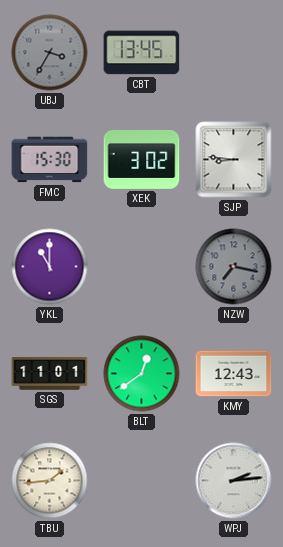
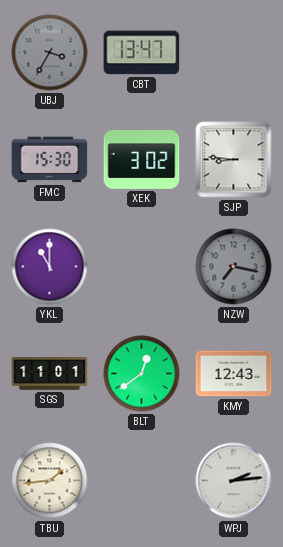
CBT: 13:45 -> 13:47 (142, 53)
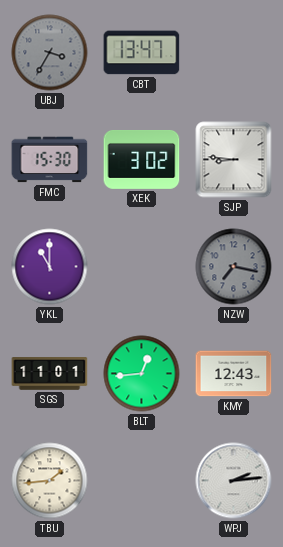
BLT: 12:39 -> 12:44 (142, 374)
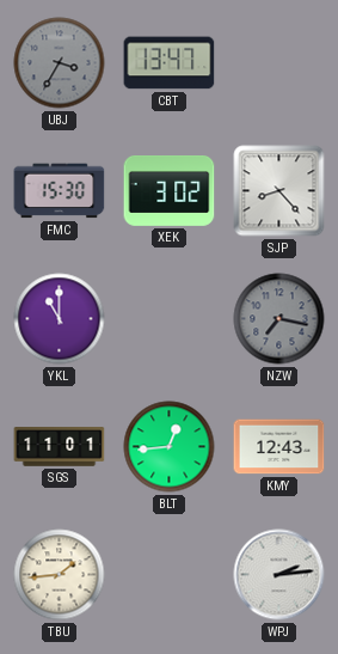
SJP: 8:46 -> 8:23 (279, 191)
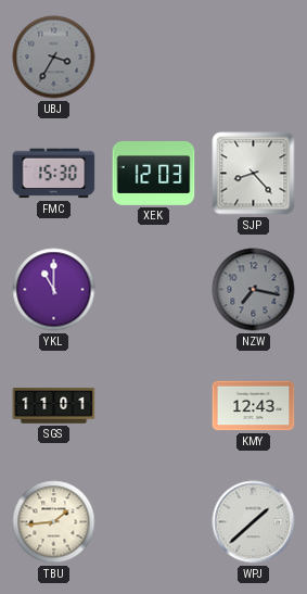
CBT: 13:47 -> none (170, 63)
XEK: 3:02 -> 12:03 (154, 174)
BLT: 12:44 -> none (170, 447)
WPJ: 2:14 -> 1:38 (254, 522)
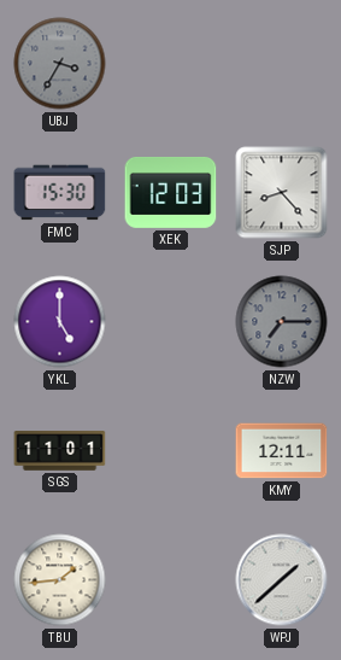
YKL: 11:00 -> 5:00 (60, 322)
NZW: 7:17 -> 7:15 (282, 322)
KMY: 12:43 -> 12:11 (282, 451)
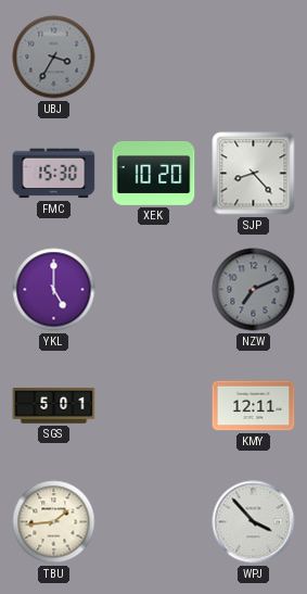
XEK: 12:03 -> 10:20 (154, 174)
NZW: 7:15 -> 7:11 (254, 290)
SGS: 11:01 -> 5:01 (54, 406)
WPJ: 1:38 -> 3:53 (254, 522)
